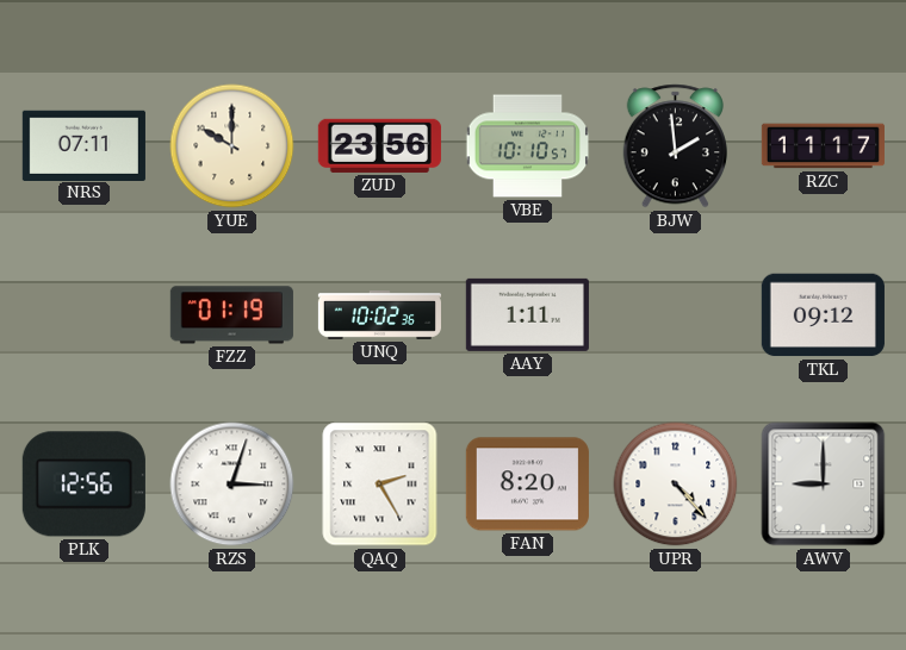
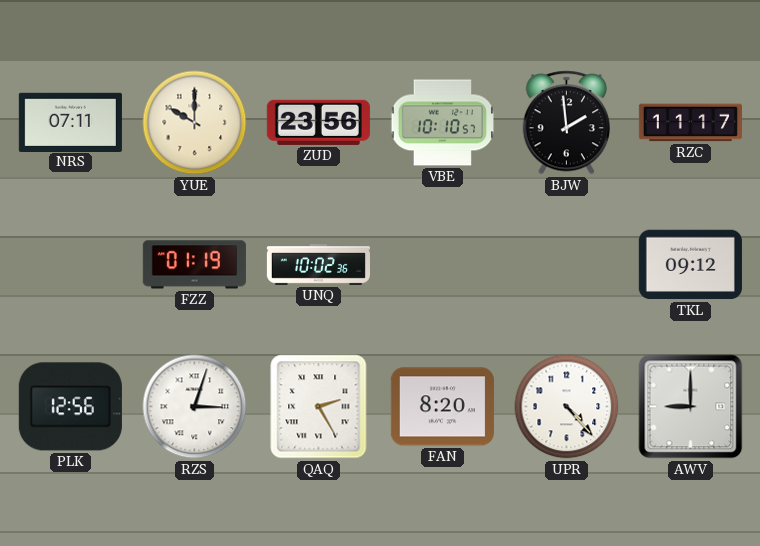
AAY: 1:11 -> none (527, 314)
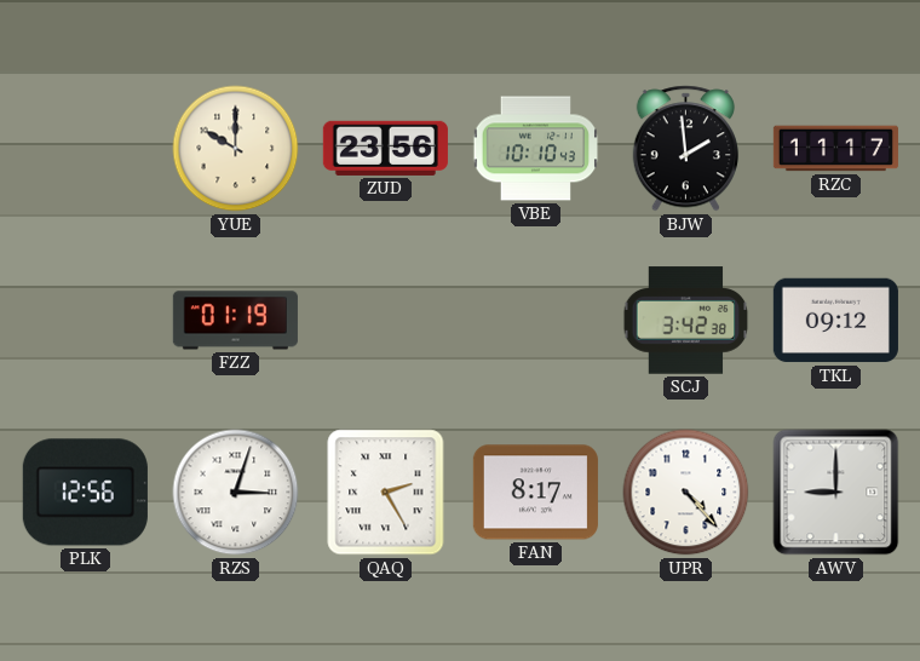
NRS: 07:11 -> none (70, 122)
VBE: 10:10:57 -> 10:10:43 (536, 149)
UNQ: 10:02 -> none (318, 265)
SCJ: none -> 3:42 (686, 321)
FAN: 8:20 -> 8:17 (535, 493)
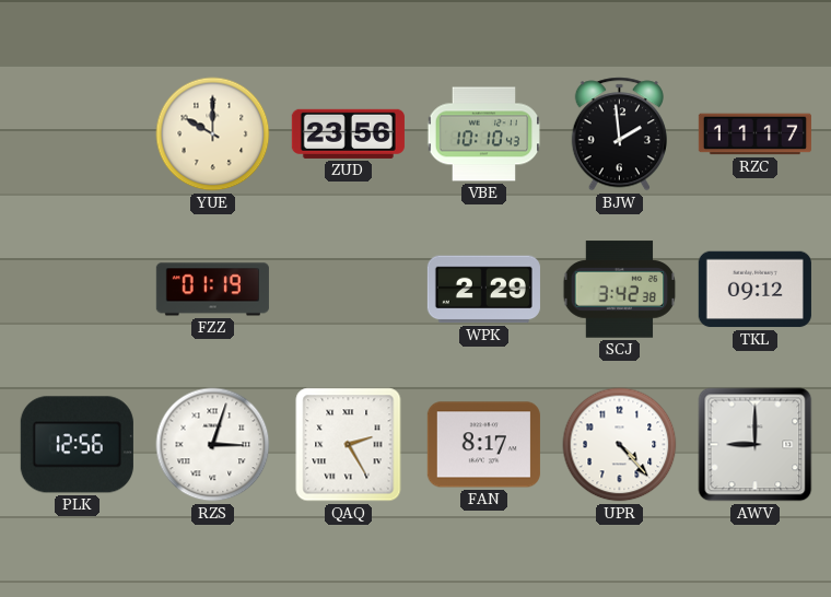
WPK: none -> 2:29 (483, 290)
